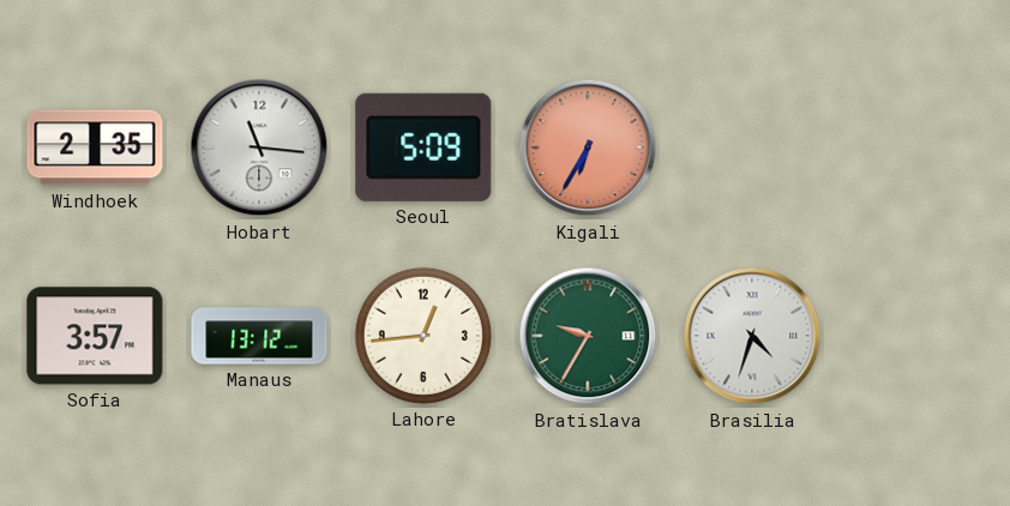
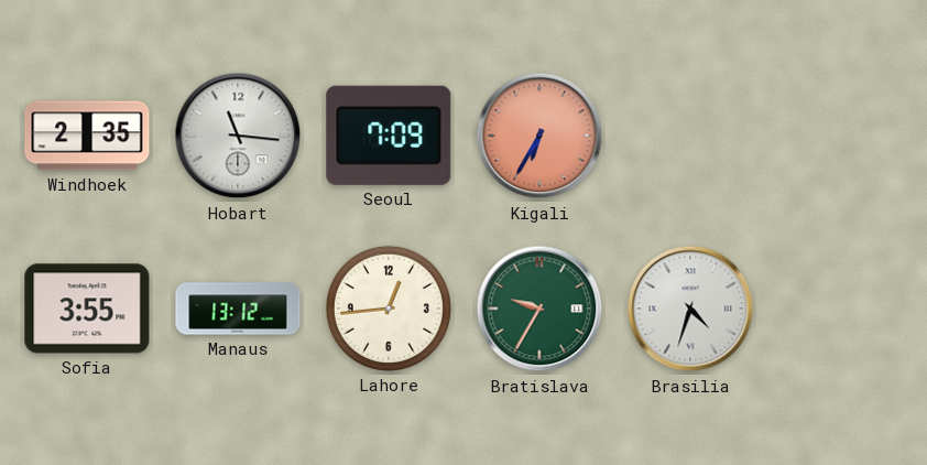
Seoul: 5:09 -> 7:09 (389, 136)
Sofia: 3:57 -> 3:55 (87, 309)
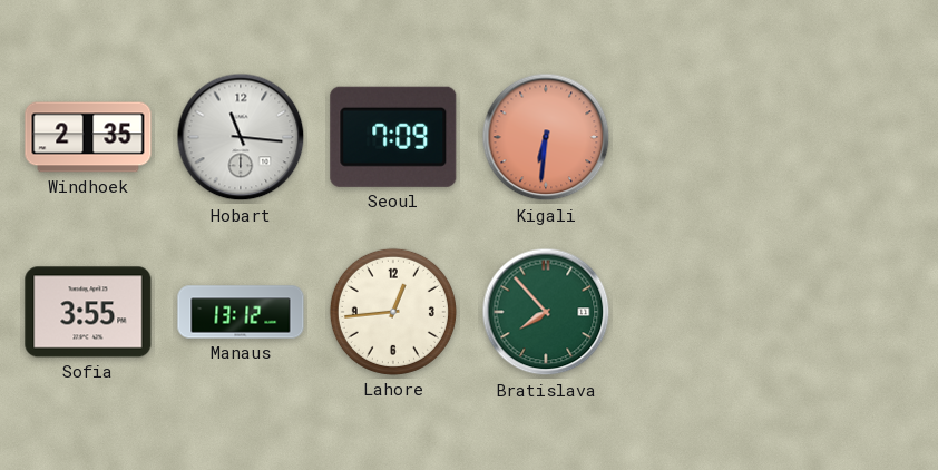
Kigali: 6:35 -> 6:31 (546, 137)
Bratislava: 9:35 -> 7:53 (546, 312)
Brasilia: 4:33 -> none (690, 309)
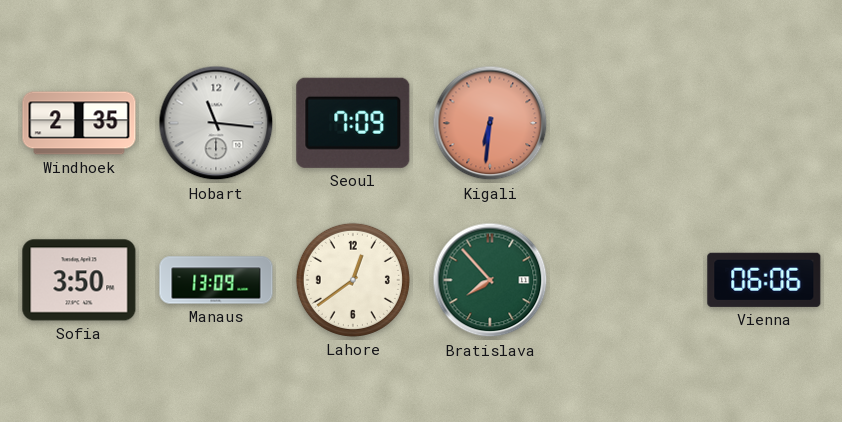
Sofia: 3:55 -> 3:50 (79, 280)
Manaus: 13:12 -> 13:09 (216, 280)
Lahore: 12:44 -> 12:39 (353, 280)
Vienna: none -> 06:06 (764, 280)
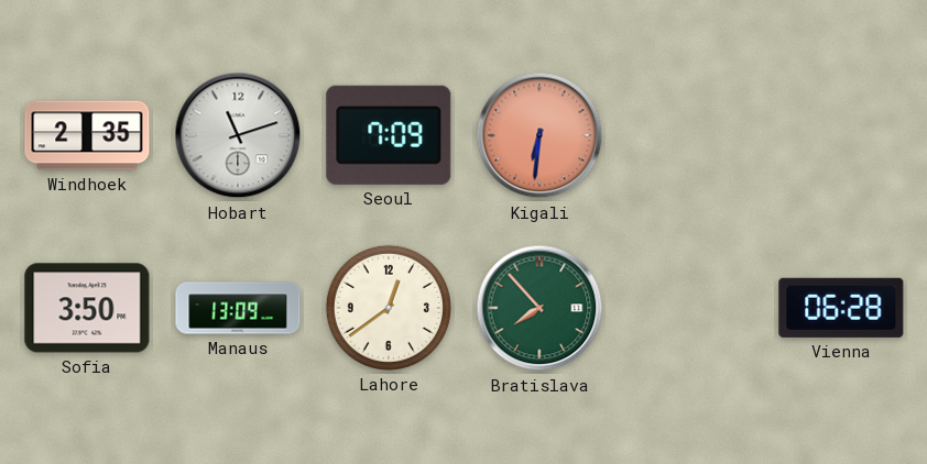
Hobart: 11:16 -> 11:12 (238, 135)
Vienna: 06:06 -> 06:28 (841, 308)
